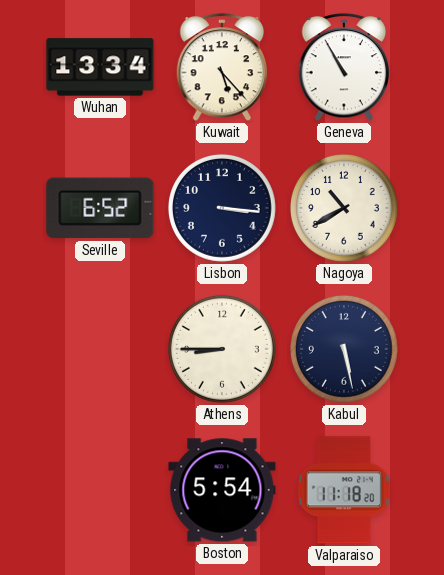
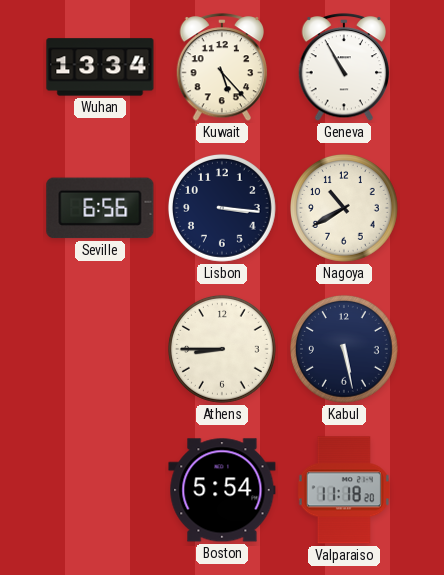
Seville: 6:52 -> 6:56 (100, 208)
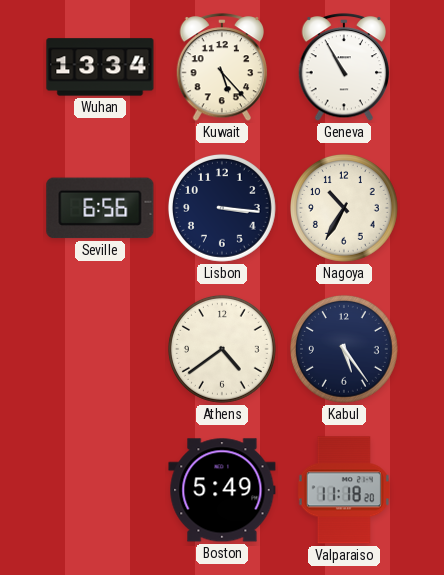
Nagoya: 10:40 -> 10:35 (344, 208)
Athens: 8:45 -> 4:39 (222, 349)
Kabul: 5:28 -> 5:24 (344, 349)
Boston: 5:54 -> 5:49 (222, 490)
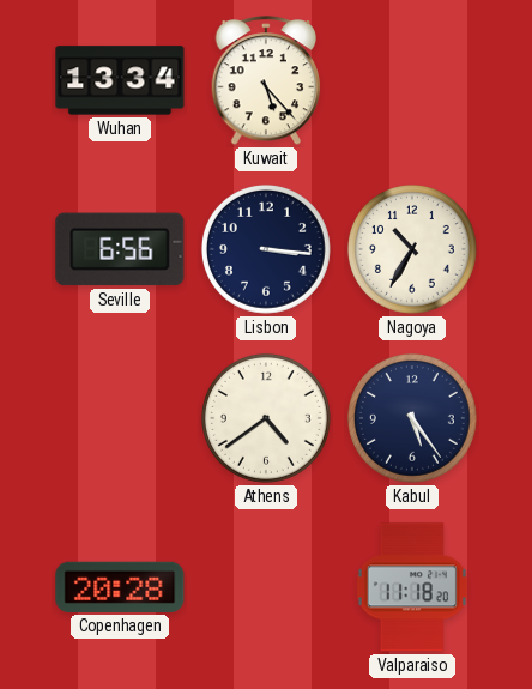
Geneva: 10:55 -> none (344, 68)
Copenhagen: none -> 20:28 (120, 587)
Boston: 5:49 -> none (222, 490)
